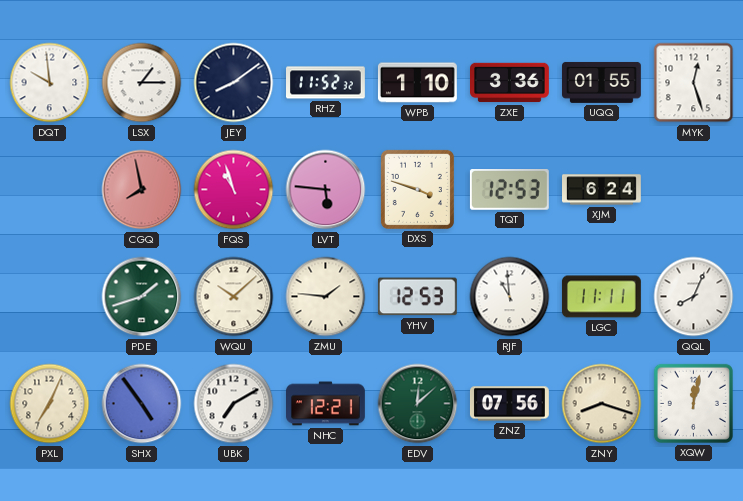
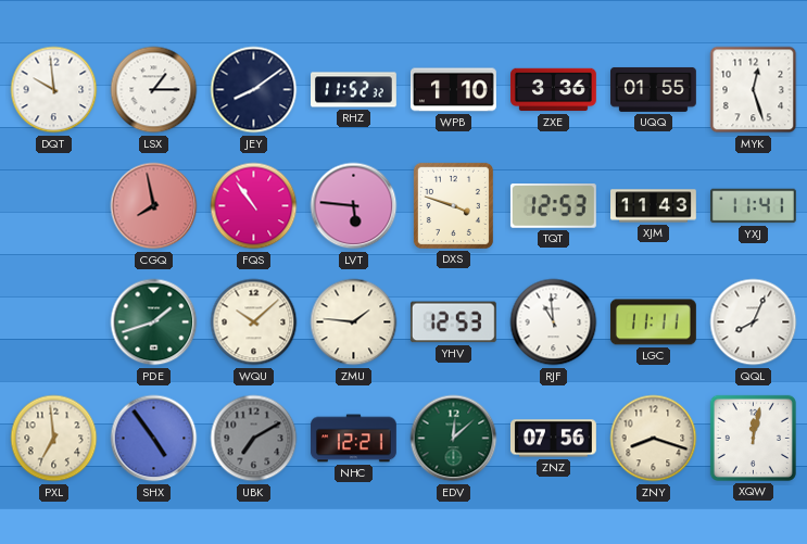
FQS: 10:57 -> 10:54 (254, 206)
XJM: 6:24 -> 11:43 (654, 206)
YXJ: none -> 11:41 (753, 206)
PXL: 7:04 -> 6:59 (54, 439)
UBK dial: white -> grey (254, 439)
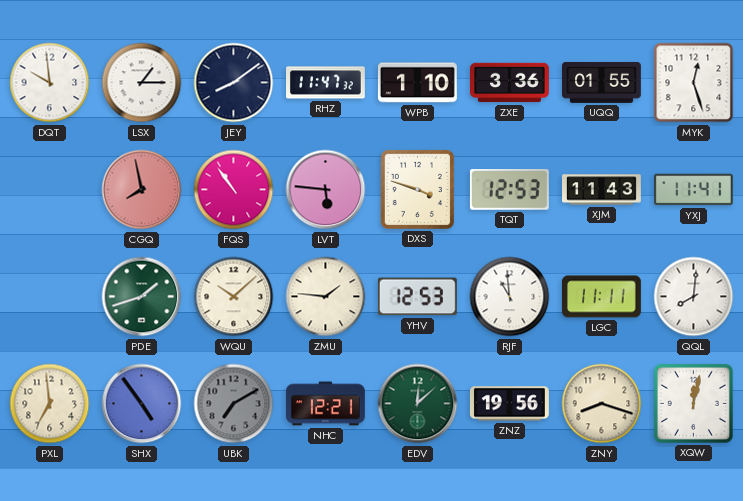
RHZ: 11:52 -> 11:47 (326, 83)
QQL: 8:04 -> 8:01 (694, 297)
ZNZ: 07:56 -> 19:56 (509, 404)
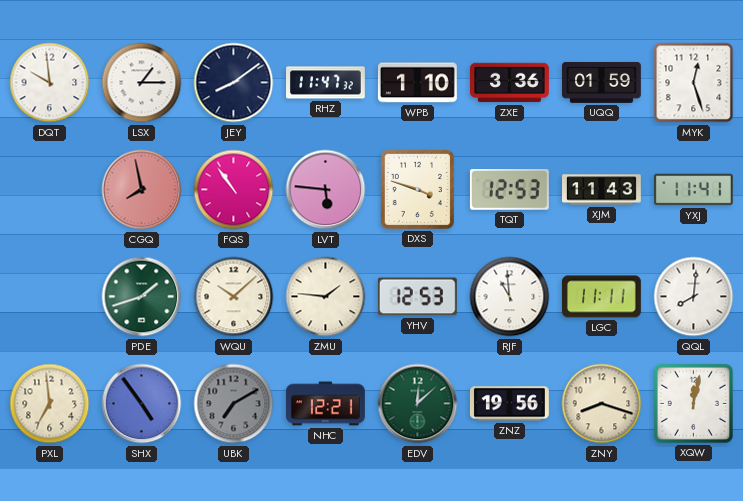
UQQ: 01:55 -> 01:59 (602, 82)
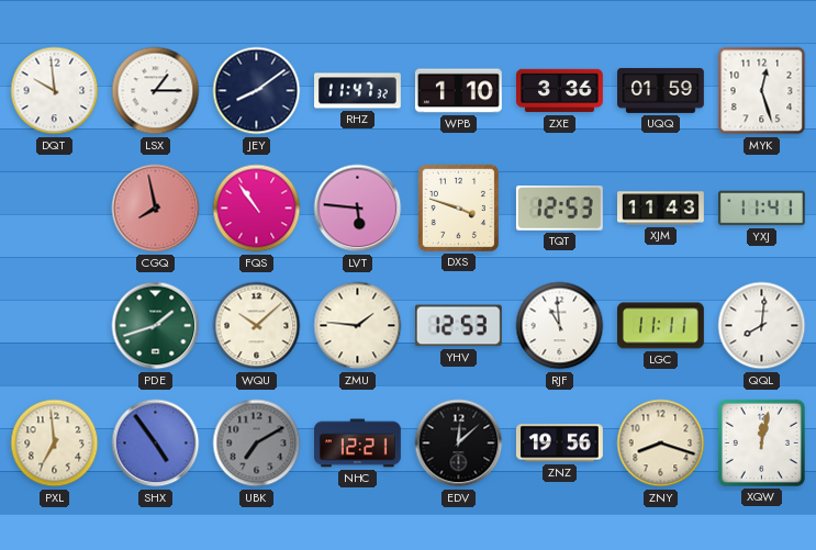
EDV dial: green -> black (459, 444)
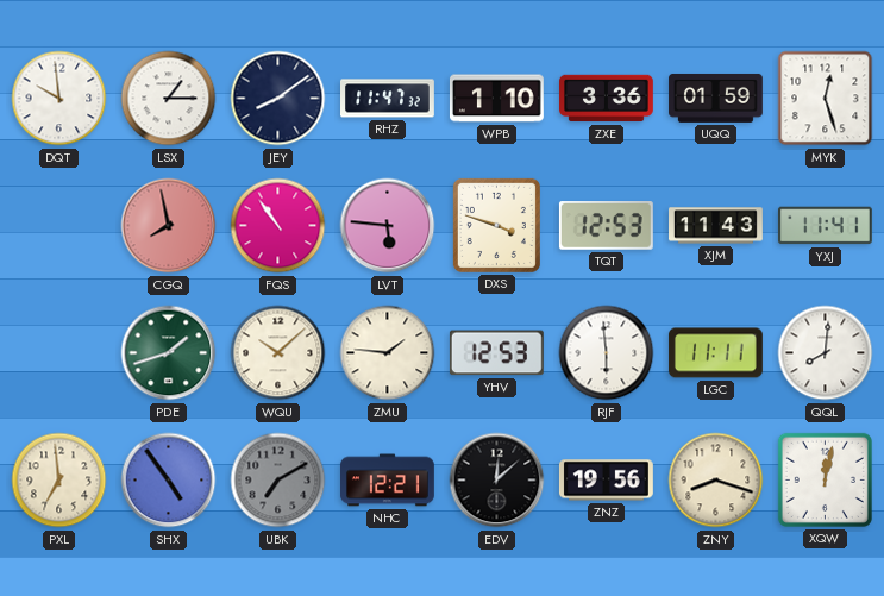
RJF: 10:59 -> 5:59 (607, 353)
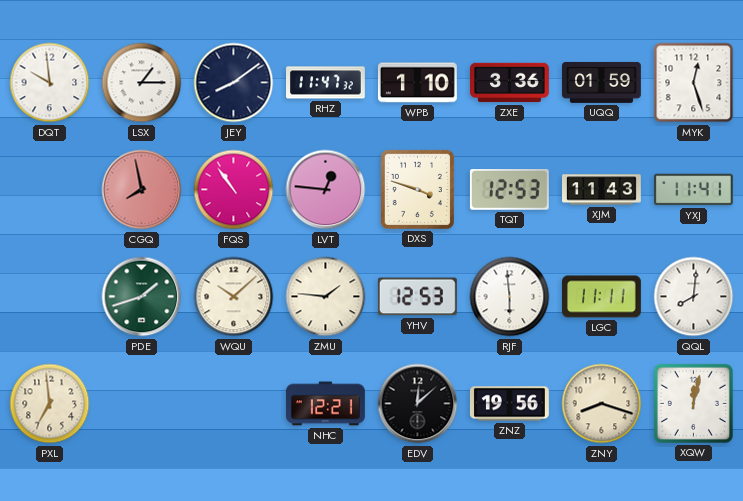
LVT: 5:46 -> 12:46 (326, 190)
SHX: 4:54 -> none (169, 481)
UBK: 7:10 -> none (278, 481)
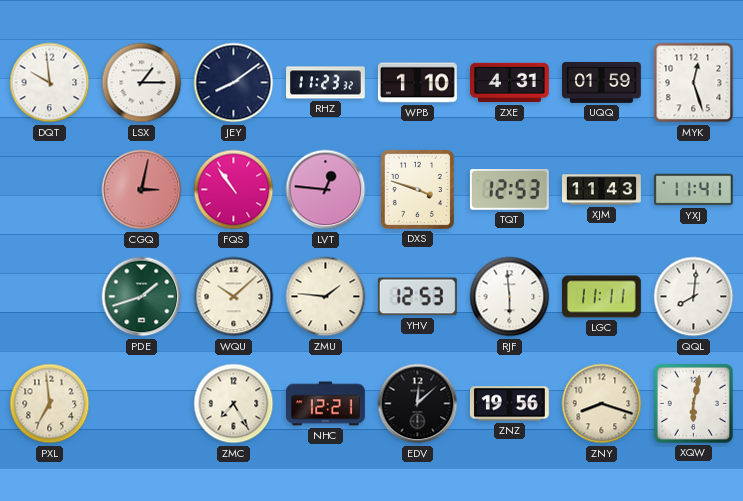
RHZ: 11:47 -> 11:23 (326, 83)
ZXE: 3:36 -> 4:31 (510, 83)
CGQ: 7:58 -> 3:02 (142, 190)
ZMC: none -> 7:25 (234, 404)
XQW: 12:02 -> 6:02 (693, 403)
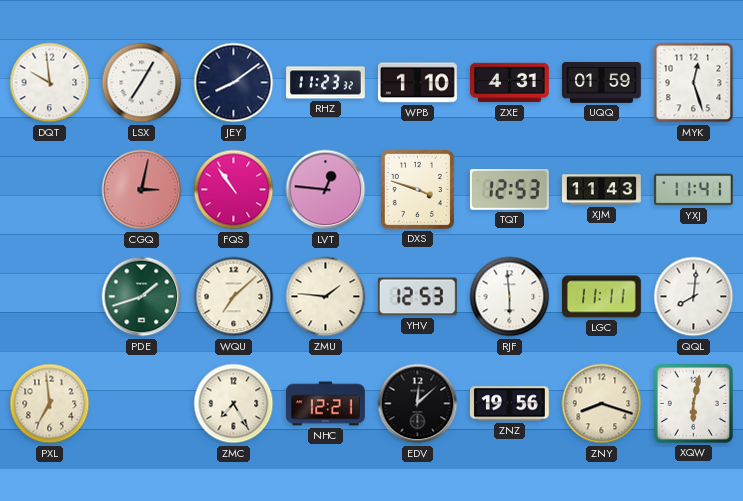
LSX: 1:15 -> 7:05 (142, 83)
WQU: 10:08 -> 7:08 (234, 297)
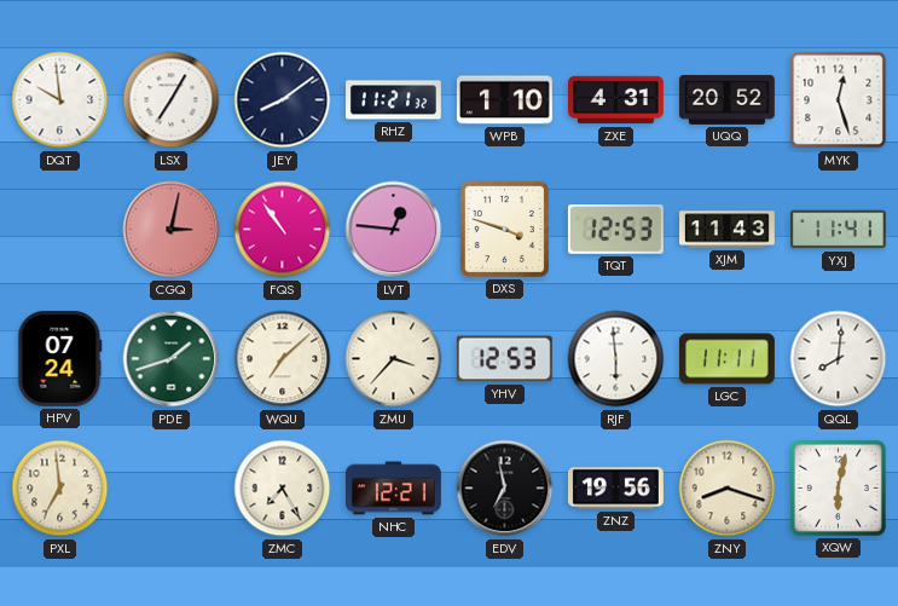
RHZ: 11:23 -> 11:21 (394, 100)
UQQ: 01:59 -> 20:52 (728, 99)
HPV: none -> 07:24 (60, 358)
ZMU: 1:46 -> 3:37 (394, 359)
EDV: 12:08 -> 6:58 (505, 489)
